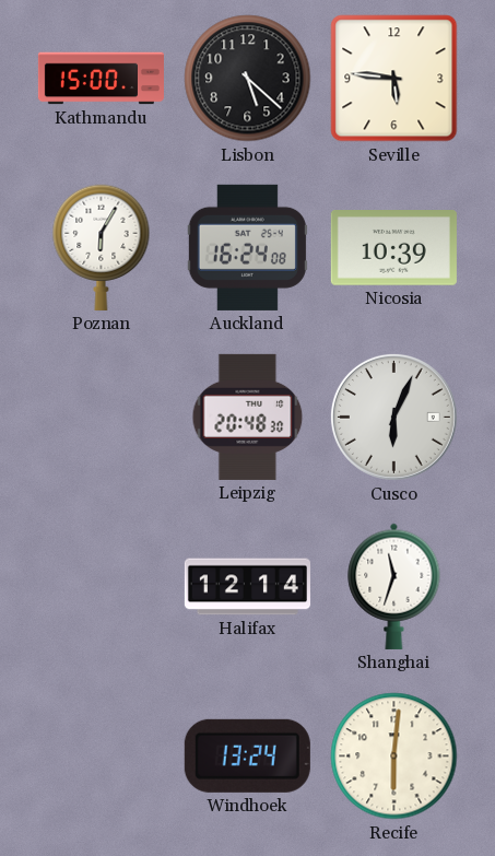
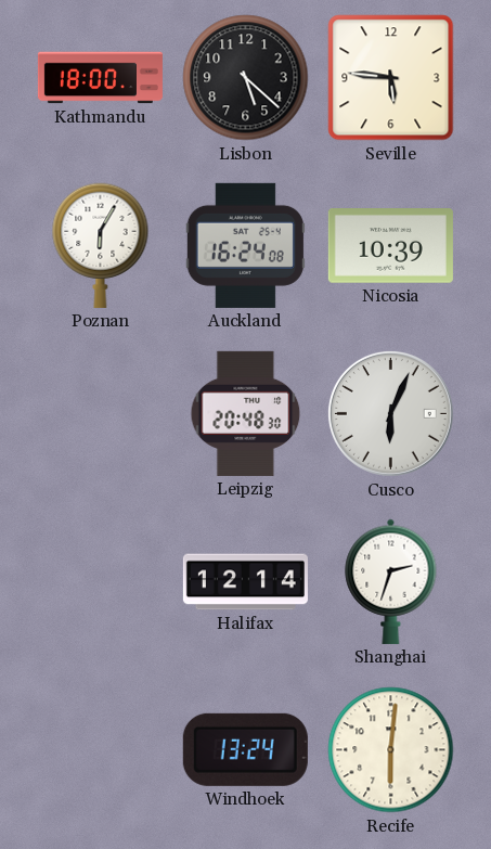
Kathmandu: 15:00 -> 18:00 (100, 78)
Shanghai: 11:33 -> 2:33 (391, 581)
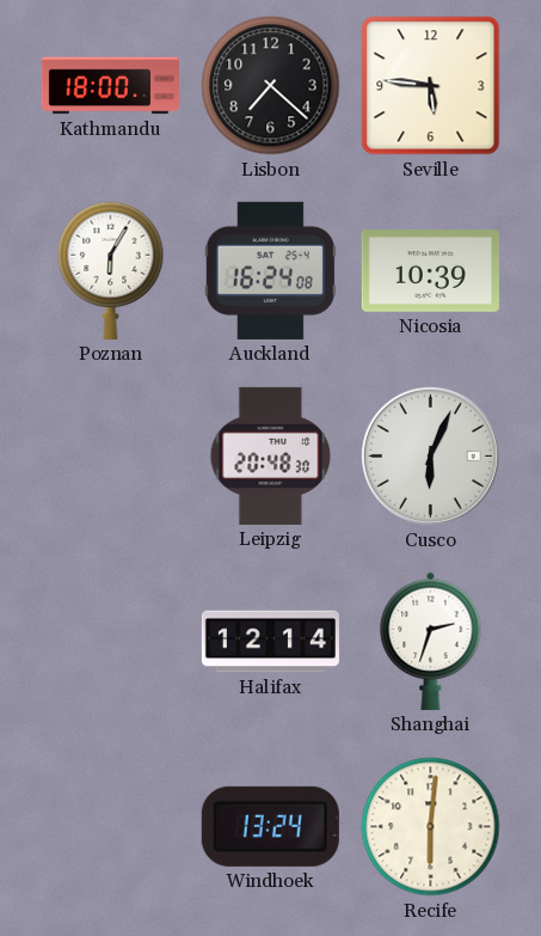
Lisbon: 5:22 -> 7:22 (271, 86)
